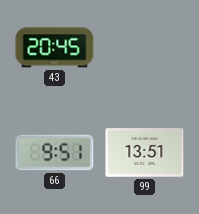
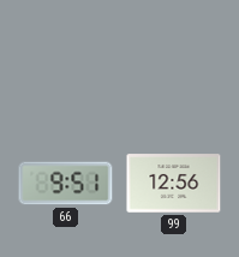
43: 20:45 -> none (55, 48)
99: 13:51 -> 12:56 (174, 184)
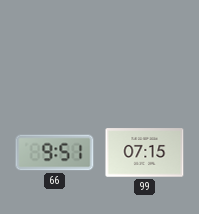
99: 12:56 -> 07:15 (145, 153)
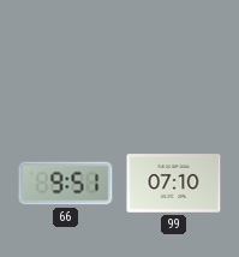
99: 07:15 -> 07:10 (174, 184)
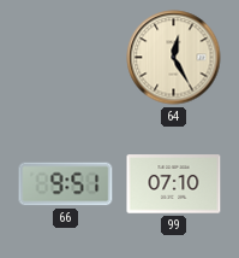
64: none -> 12:25 (174, 58)
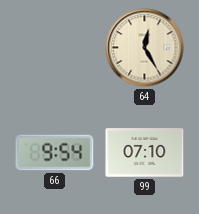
66: 9:51 -> 9:54 (55, 153)
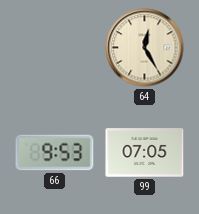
66: 9:54 -> 9:53 (55, 153)
99: 07:10 -> 07:05 (145, 153)
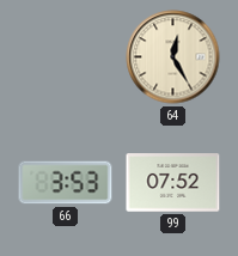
66: 9:53 -> 3:53 (66, 183)
99: 07:05 -> 07:52 (173, 183)
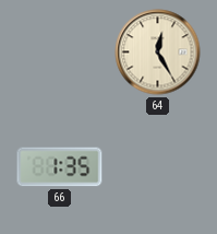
66: 3:53 -> 1:35 (60, 167)
99: 07:52 -> none (173, 183)
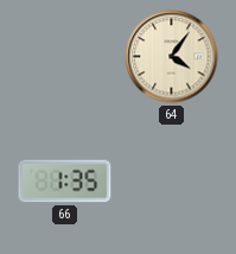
64: 12:25 -> 4:06 (172, 57)
